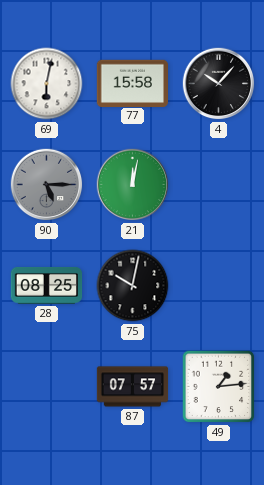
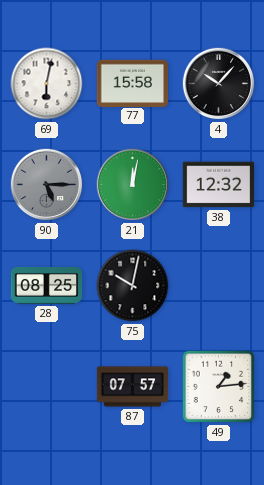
38: none -> 12:32 (219, 185)
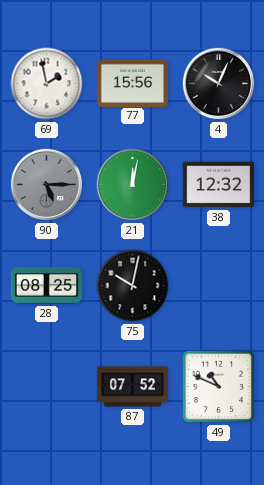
69: 6:02 -> 1:58 (47, 84)
77: 15:58 -> 15:56 (132, 83)
4: 10:07 -> 10:04 (219, 84)
87: 07:57 -> 07:52 (133, 387)
49: 1:14 -> 10:49 (219, 387)
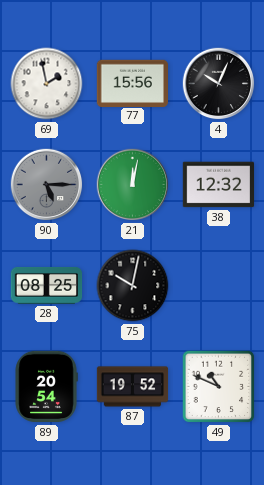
89: none -> 20:54 (46, 387)
87: 07:52 -> 19:52 (133, 387)
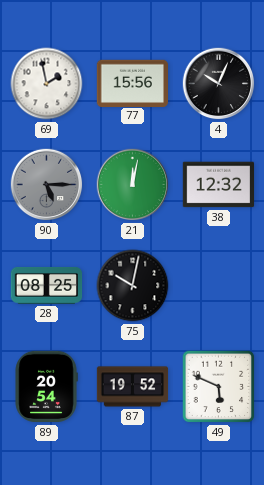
49: 10:49 -> 5:49 (219, 387)
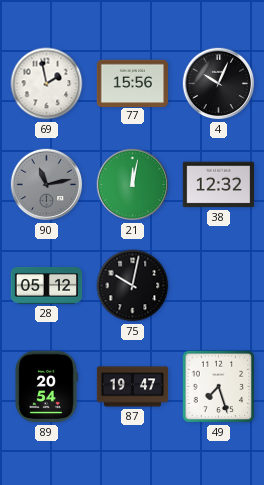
90: 5:15 -> 11:13 (47, 185)
28: 08:25 -> 05:12 (47, 285)
87: 19:52 -> 19:47 (133, 387)
49: 5:49 -> 7:27 (219, 387)
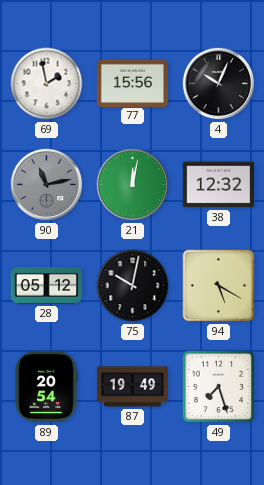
94: none -> 5:20 (219, 286)
87: 19:47 -> 19:49 (133, 387)
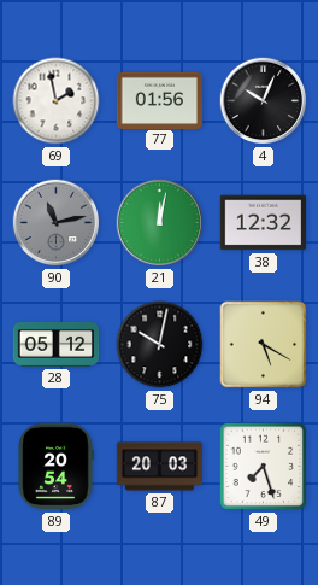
77: 15:56 -> 01:56 (159, 100)
87: 19:49 -> 20:03 (160, 467)
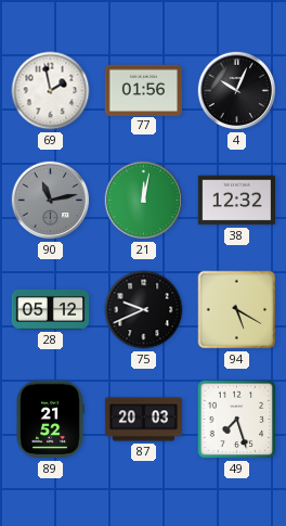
75: 10:02 -> 9:41 (144, 310)
89: 20:54 -> 21:52 (50, 420)
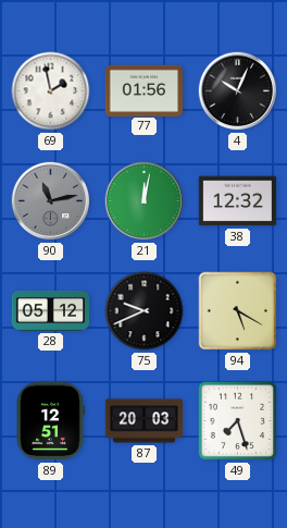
89: 21:52 -> 12:51 (50, 421)
